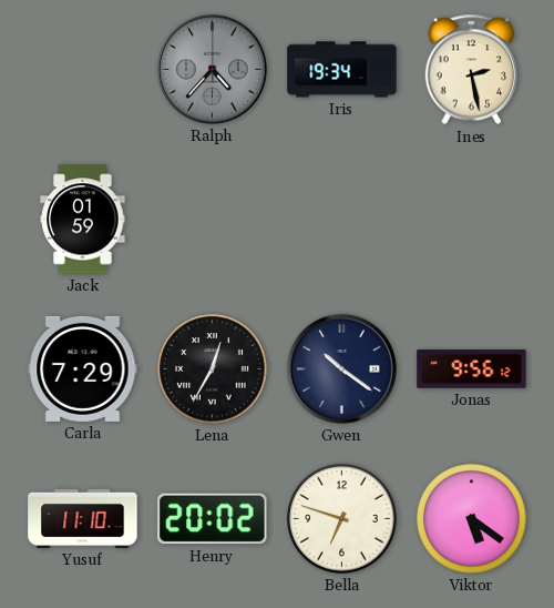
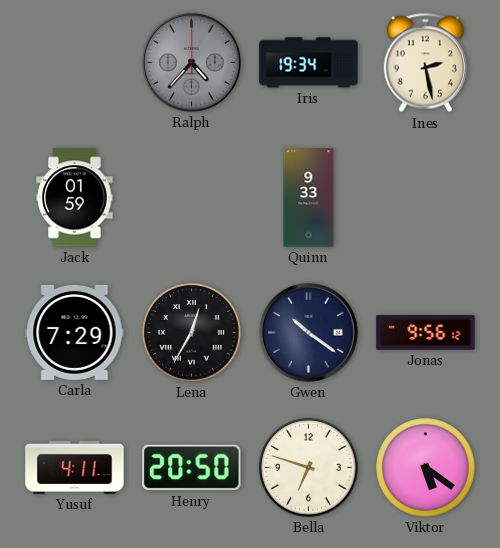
Quinn: none -> 9:33 (309, 198)
Yusuf: 11:10 -> 4:11 (75, 467)
Henry: 20:02 -> 20:50 (192, 468)
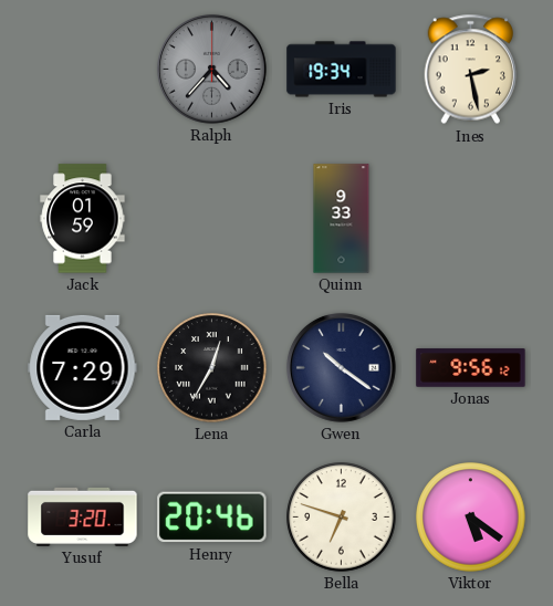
Yusuf: 4:11 -> 3:20 (83, 516)
Henry: 20:50 -> 20:46 (212, 518)
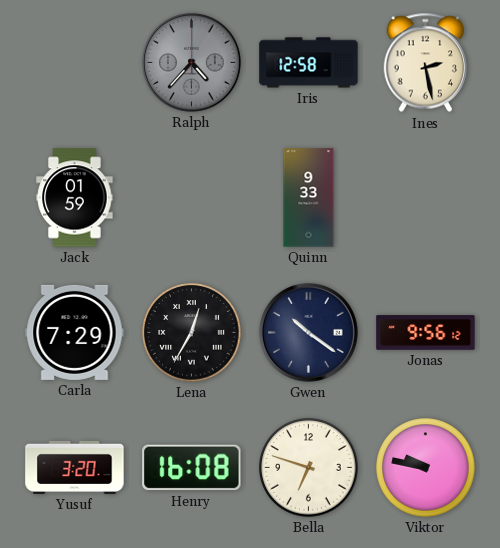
Iris: 19:34 -> 12:58 (309, 63)
Henry: 20:46 -> 16:08 (192, 468)
Viktor: 5:21 -> 9:47 (426, 468)
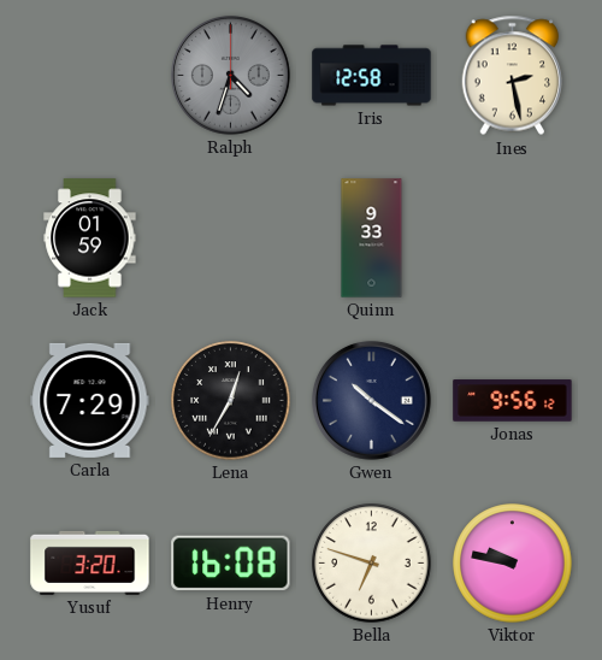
Ralph: 4:37 -> 4:33 (230, 75)
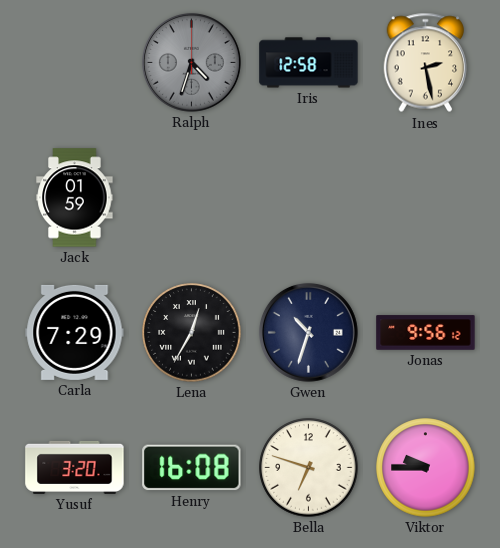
Quinn: 9:33 -> none (372, 238)
Gwen: 10:21 -> 10:33 (308, 332)
Viktor: 9:47 -> 9:45 (426, 468)
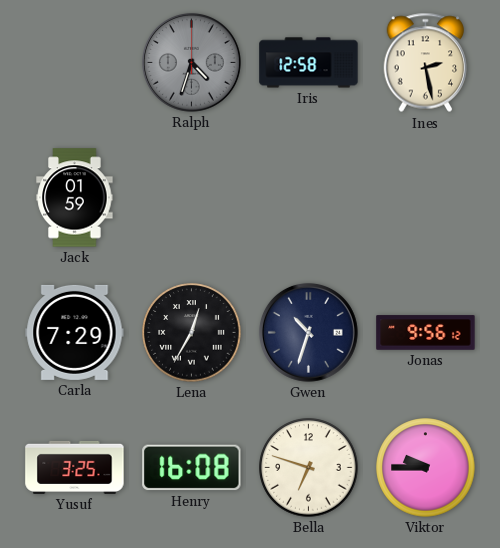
Yusuf: 3:20 -> 3:25 (75, 467)
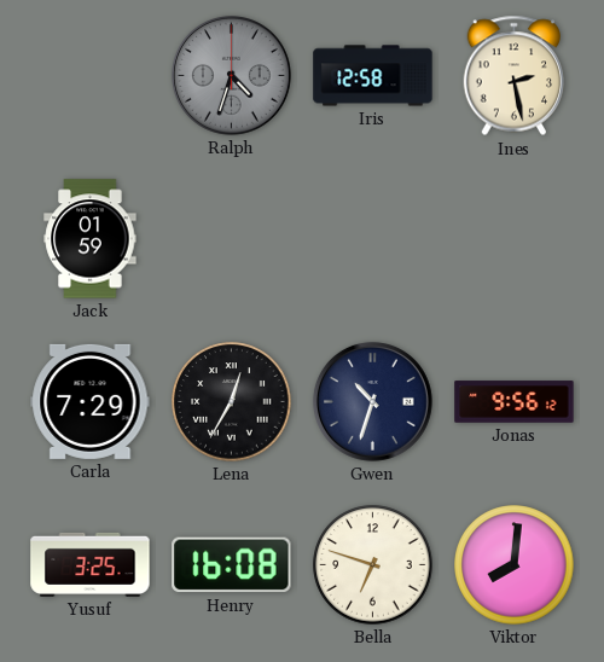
Viktor: 9:45 -> 8:01 (515, 565)
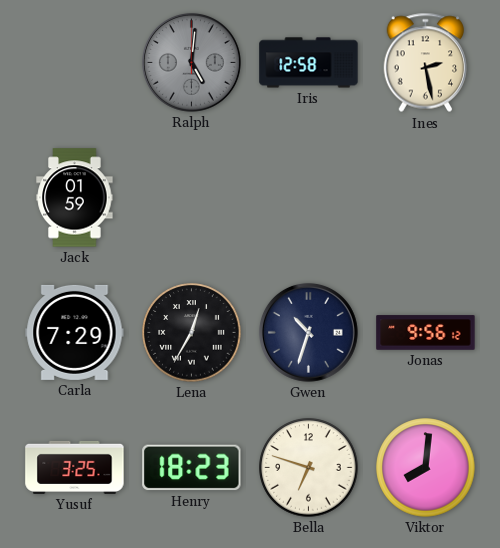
Ralph: 4:33 -> 5:01 (191, 62)
Henry: 16:08 -> 18:23 (192, 468)
